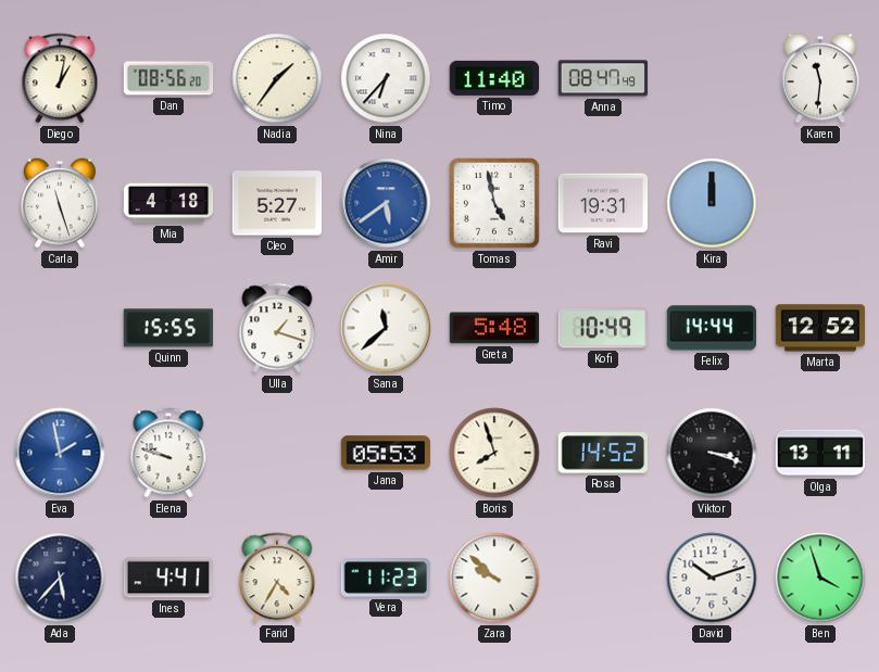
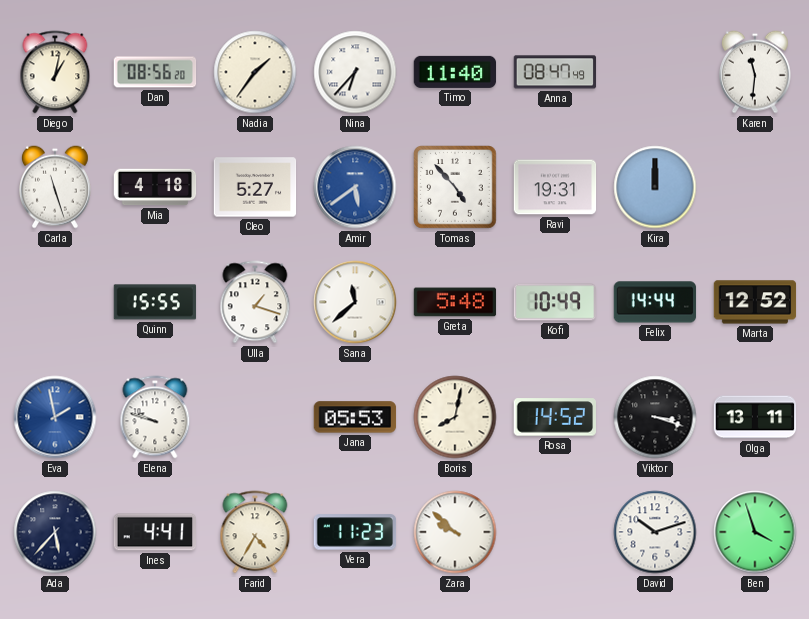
Tomas: 4:58 -> 4:53 (456, 188)
Boris: 7:57 -> 8:02 (455, 417)
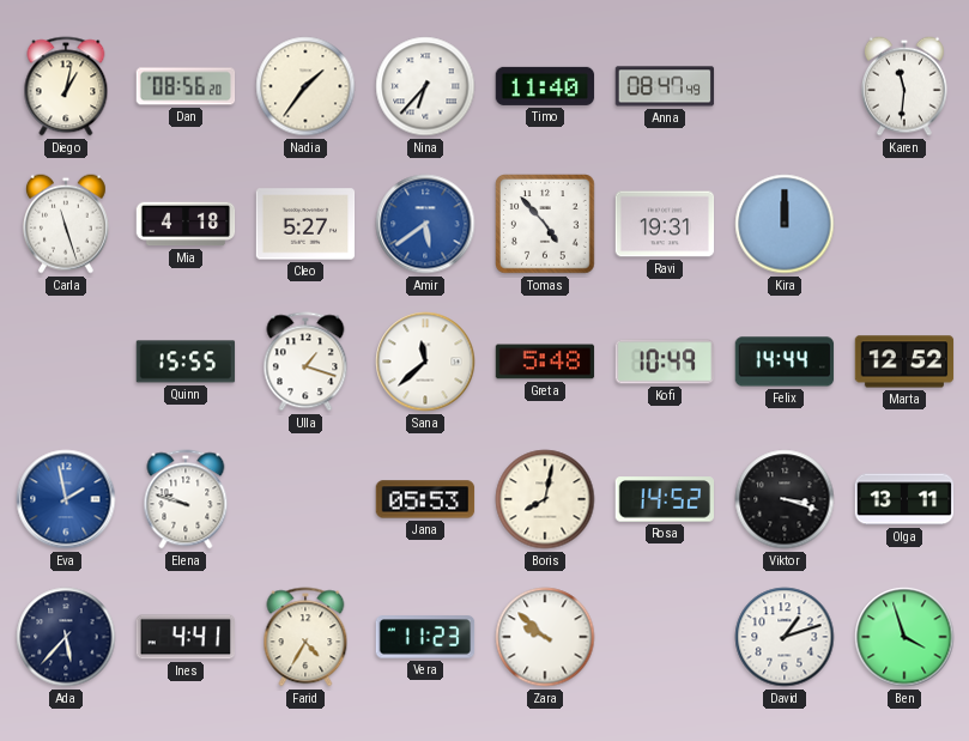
David: 10:12 -> 1:12 (785, 637)
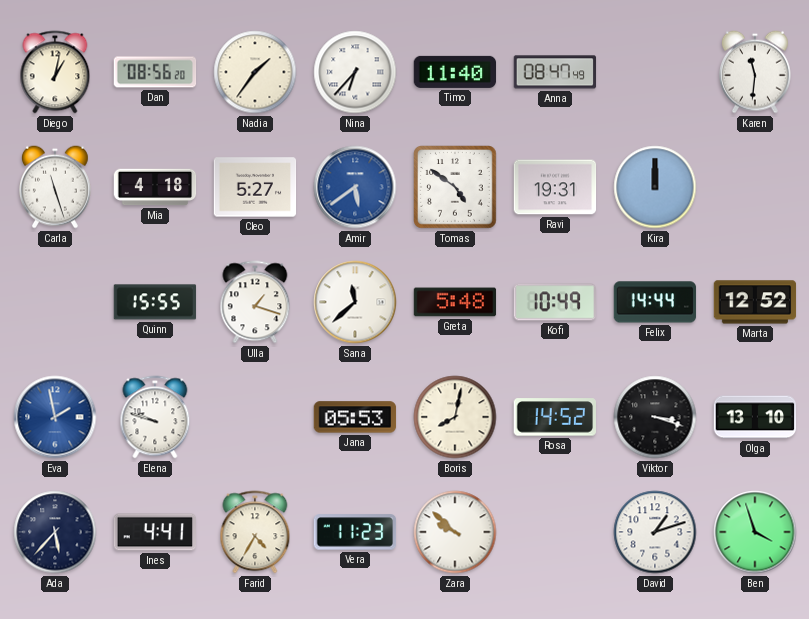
Tomas: 4:53 -> 4:51 (456, 188)
Olga: 13:11 -> 13:10 (755, 417)
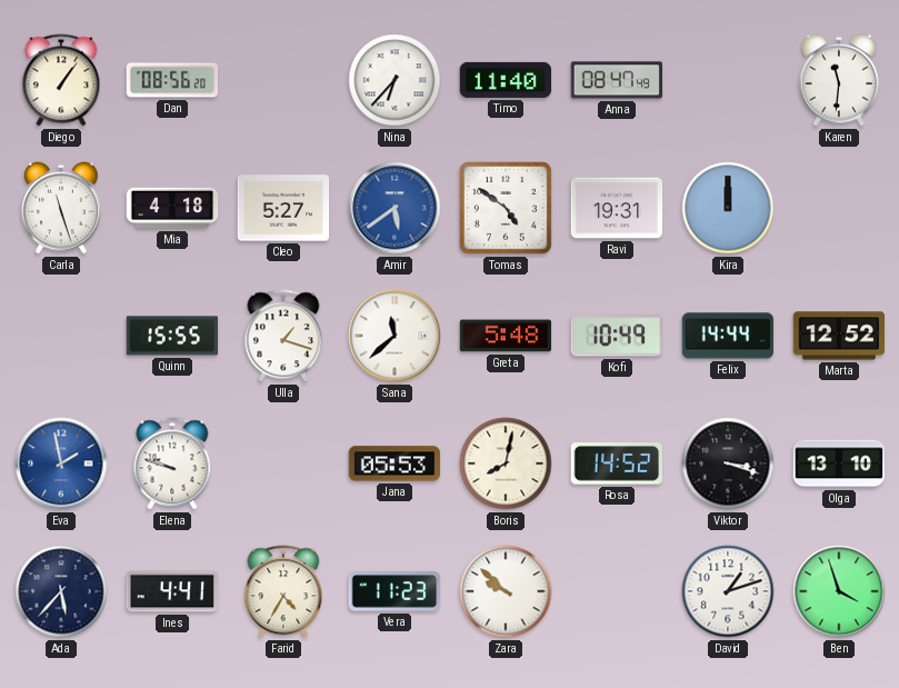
Diego: 1:02 -> 1:06 (61, 80)
Nadia: 1:36 -> none (255, 72)
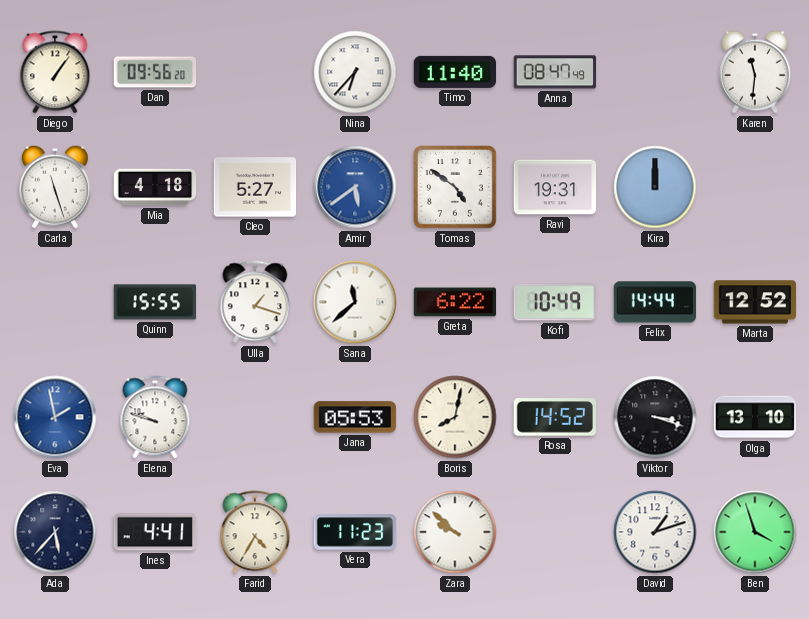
Dan: 08:56 -> 09:56 (155, 72)
Greta: 5:48 -> 6:22 (455, 302)
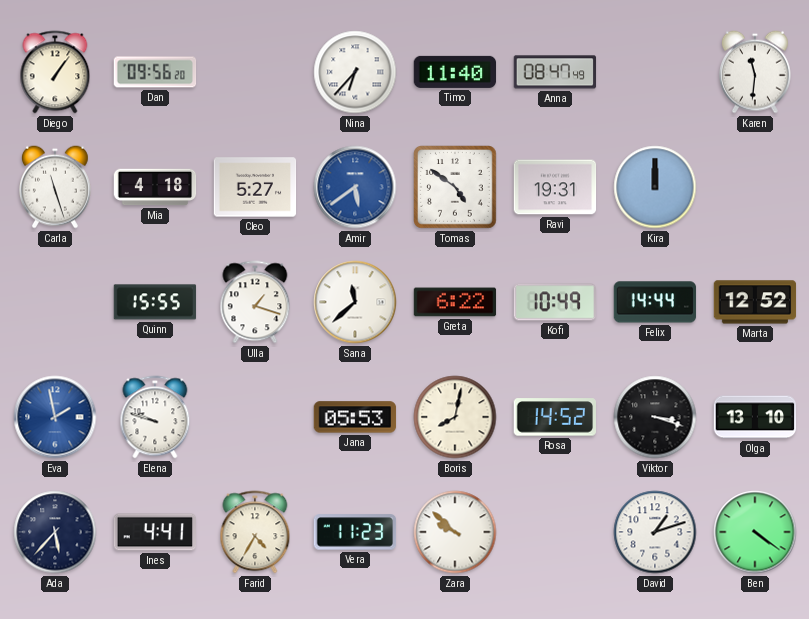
Ben: 3:57 -> 4:21 (755, 532)
